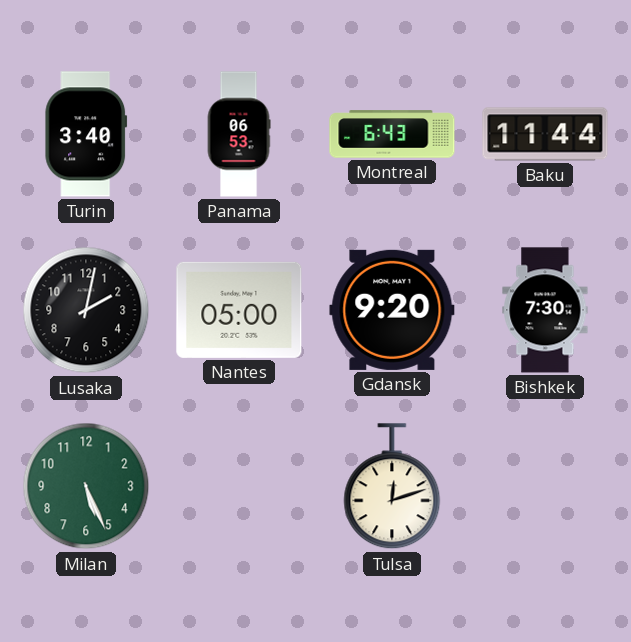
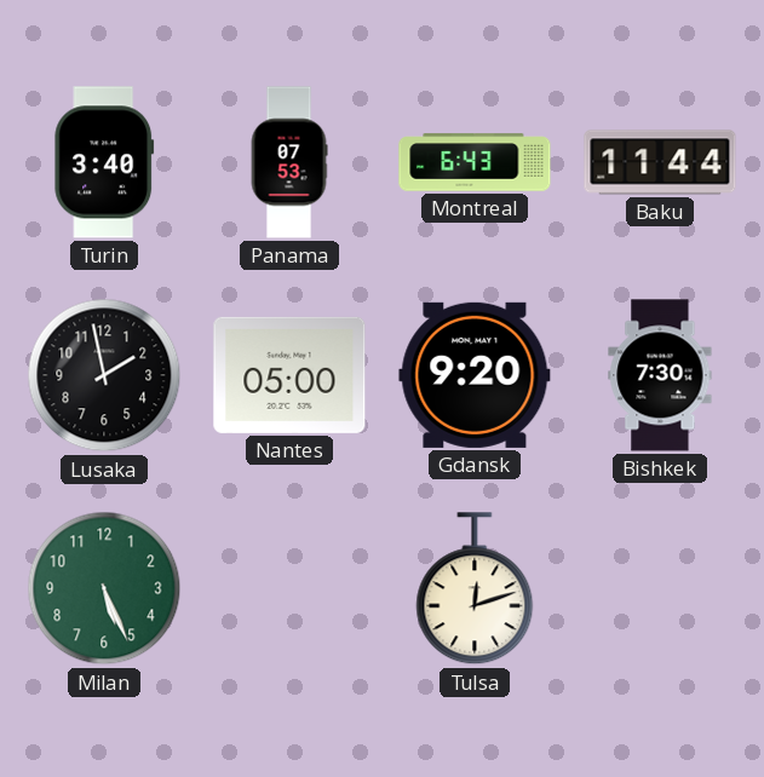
Panama: 06:53 -> 07:53 (289, 162)
Lusaka: 2:02 -> 1:58 (104, 375)
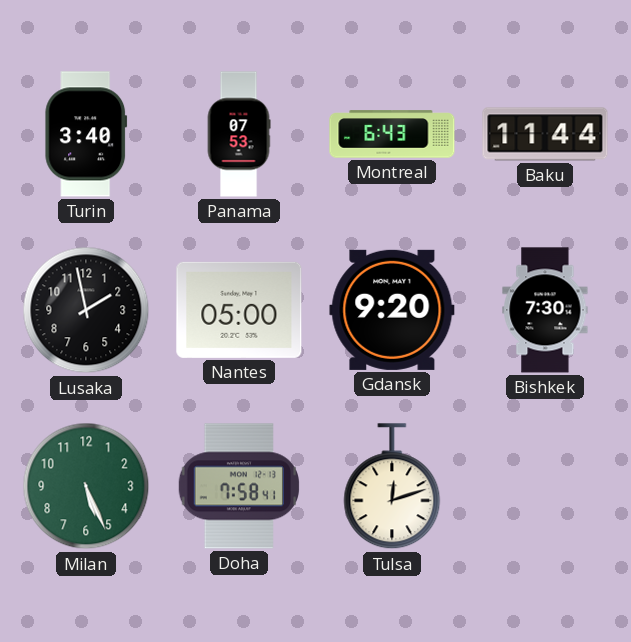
Doha: none -> 7:58 (238, 486)
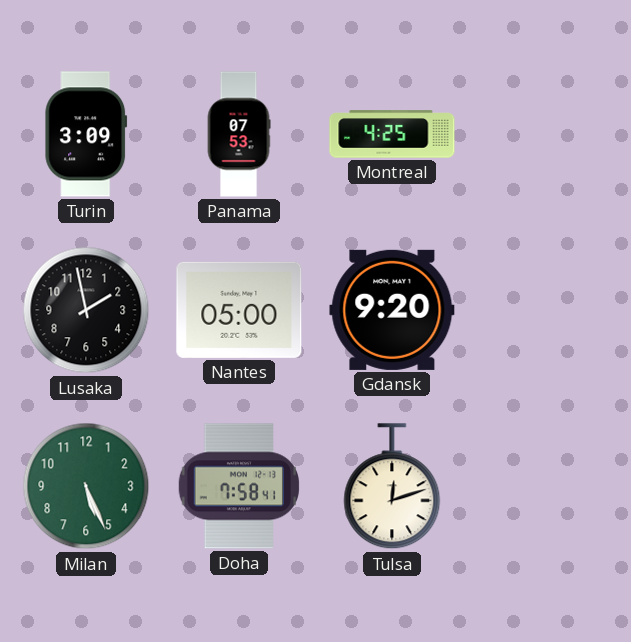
Turin: 3:40 -> 3:09 (86, 134)
Montreal: 6:43 -> 4:25 (392, 134)
Baku: 11:44 -> none (545, 134)
Bishkek: 7:30 -> none (545, 310)
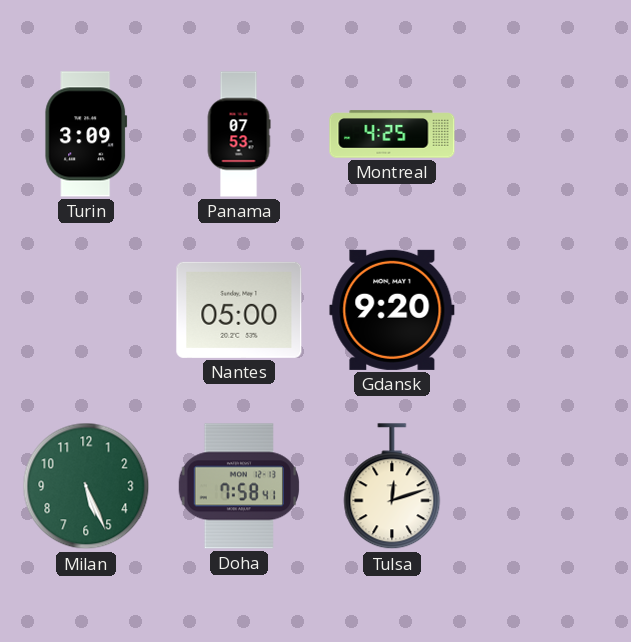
Lusaka: 1:58 -> none (86, 310)
